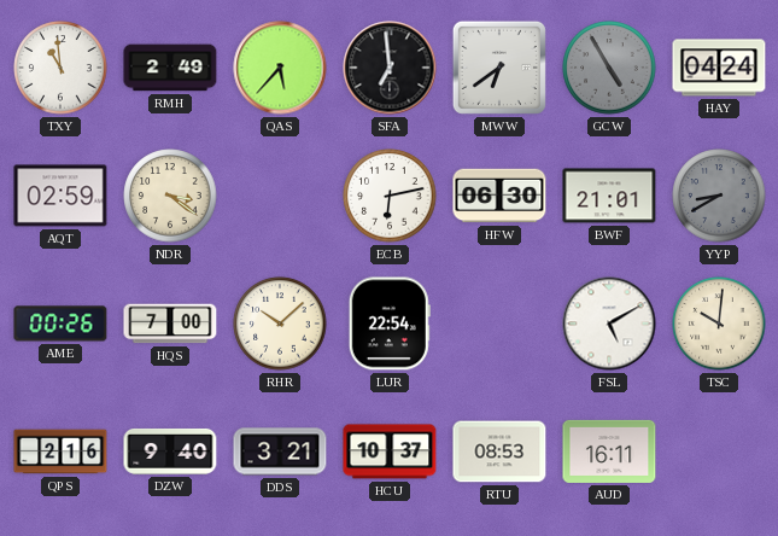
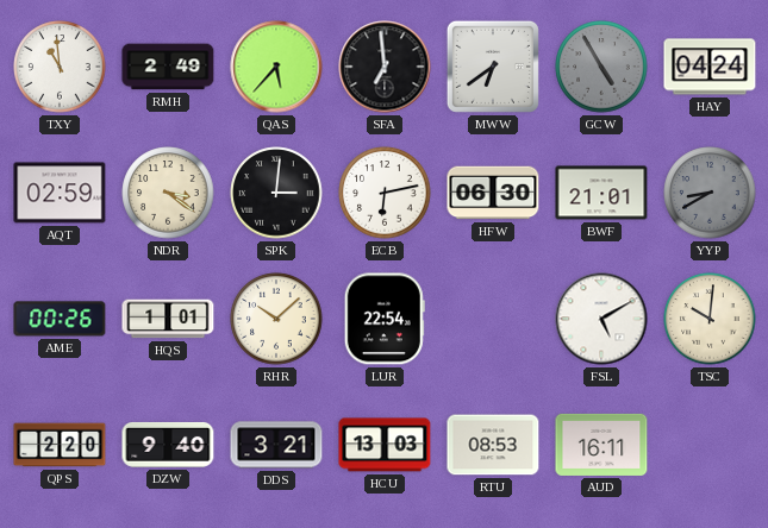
SPK: none -> 3:01 (276, 193)
HQS: 7:00 -> 1:01 (168, 319)
QPS: 2:16 -> 2:20 (60, 445)
HCU: 10:37 -> 13:03 (385, 445)
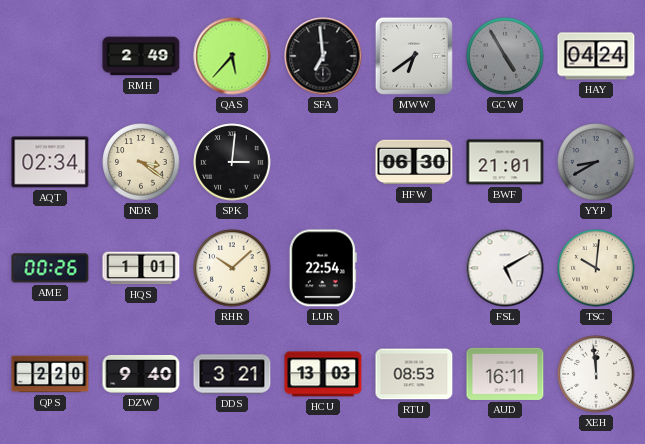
TXY: 10:59 -> none (60, 67)
AQT: 02:59 -> 02:34 (50, 162)
ECB: 6:13 -> none (385, 193)
XEH: none -> 11:59 (596, 374)
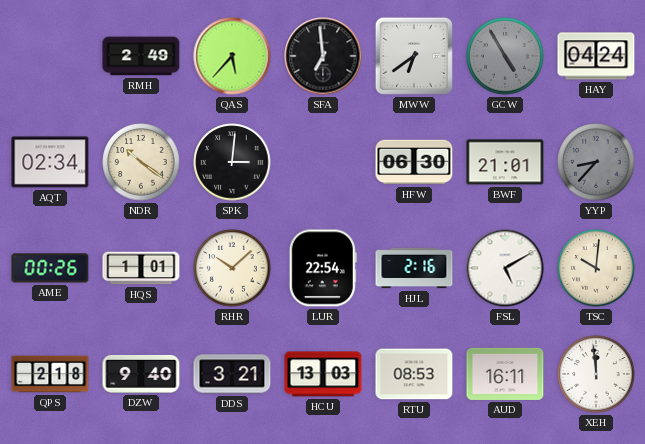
NDR: 3:21 -> 10:21 (141, 162)
YYP: 8:40 -> 8:37 (596, 162)
HJL: none -> 2:16 (414, 268)
QPS: 2:20 -> 2:18 (50, 374)
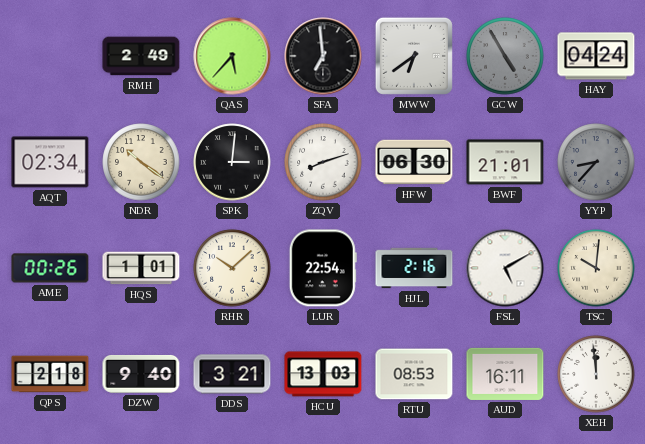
ZQV: none -> 8:12 (323, 162)
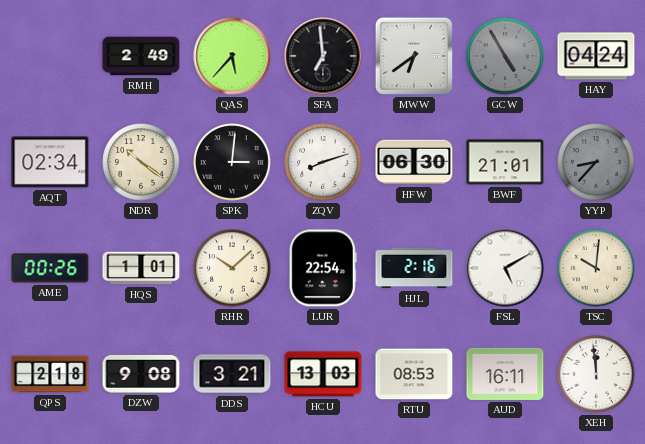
DZW: 9:40 -> 9:08 (141, 374)
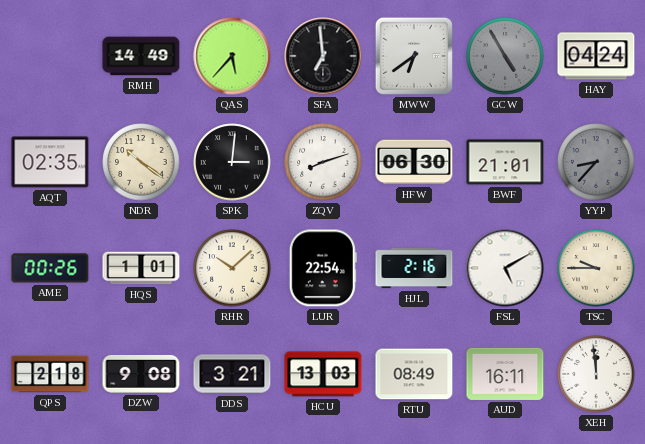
RMH: 2:49 -> 14:49 (141, 56)
AQT: 02:34 -> 02:35 (50, 162)
TSC: 10:01 -> 9:45 (596, 268)
RTU: 08:53 -> 08:49 (414, 374)
